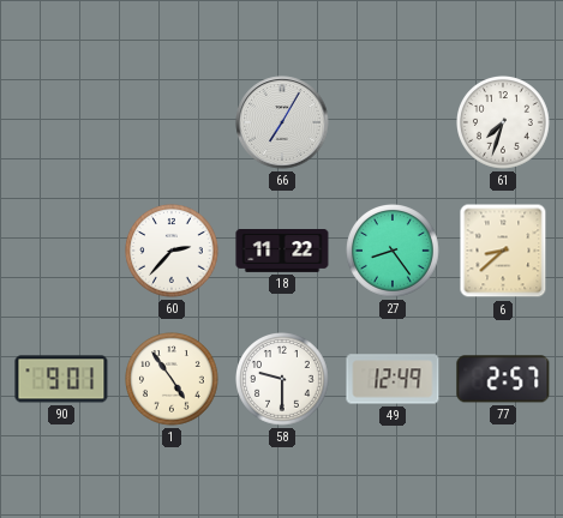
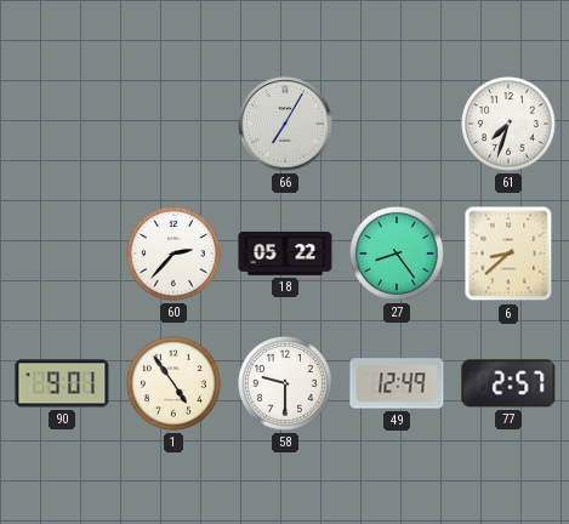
18: 11:22 -> 05:22 (285, 255)
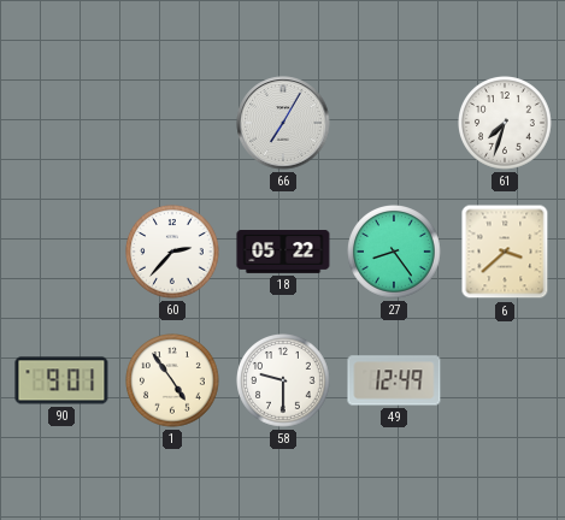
6: 8:38 -> 3:38 (505, 252)
77: 2:57 -> none (508, 383)
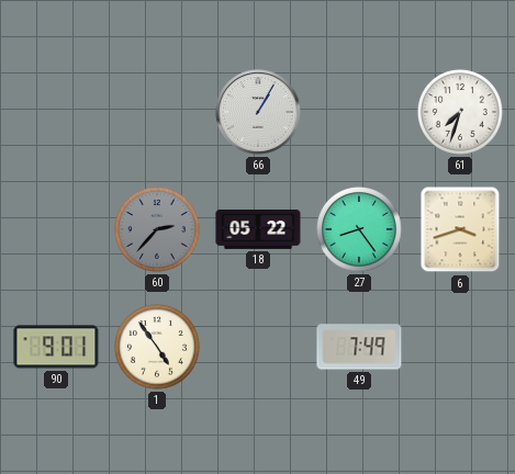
66: 7:05 -> 1:05 (258, 112)
60 dial: white -> grey (157, 229)
6: 3:38 -> 3:42 (460, 229)
58: 9:30 -> none (283, 380)
49: 12:49 -> 7:49 (359, 347)
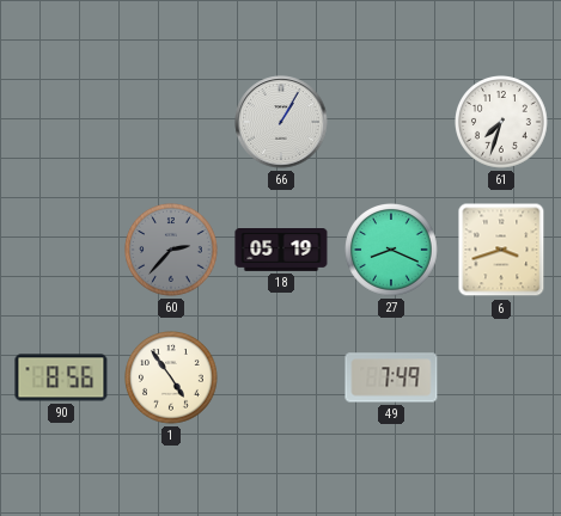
18: 05:22 -> 05:19 (281, 251)
27: 8:24 -> 8:19 (391, 250)
90: 9:01 -> 8:56 (61, 377)
